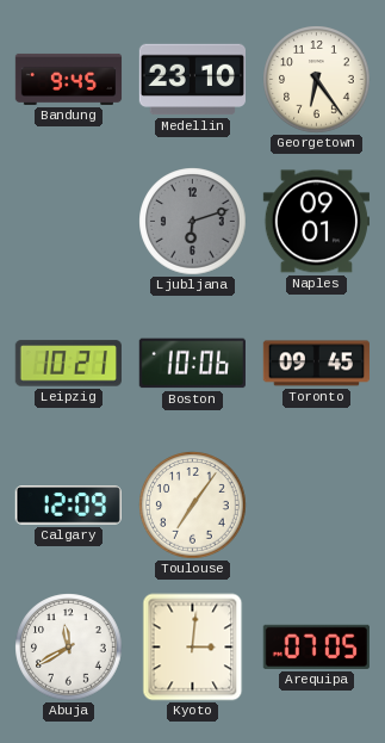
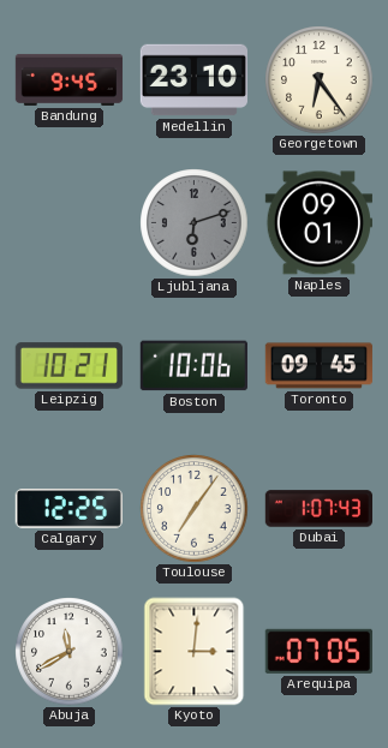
Calgary: 12:09 -> 12:25 (68, 509)
Dubai: none -> 1:07 (318, 509)
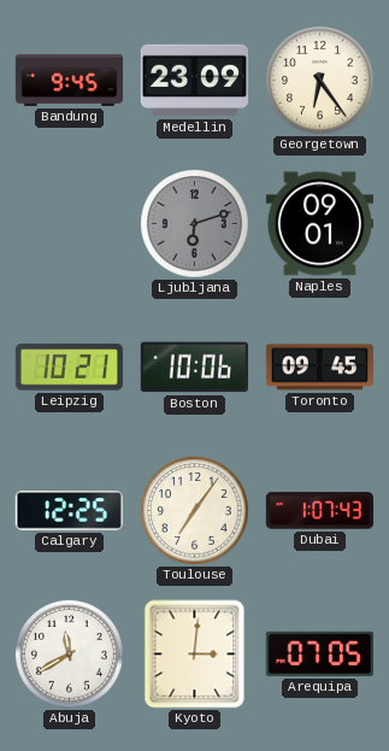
Medellin: 23:10 -> 23:09 (194, 81)
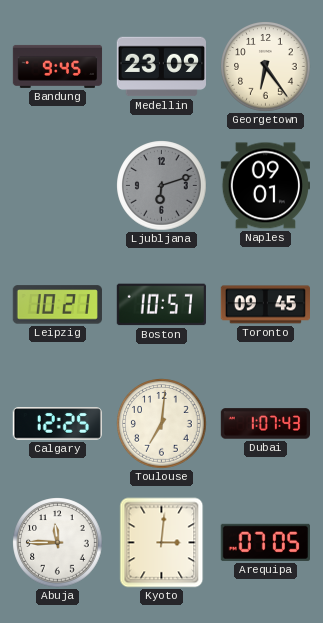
Boston: 10:06 -> 10:57 (161, 305)
Toulouse: 7:06 -> 7:01 (162, 424)
Abuja: 11:40 -> 11:45 (58, 543)
